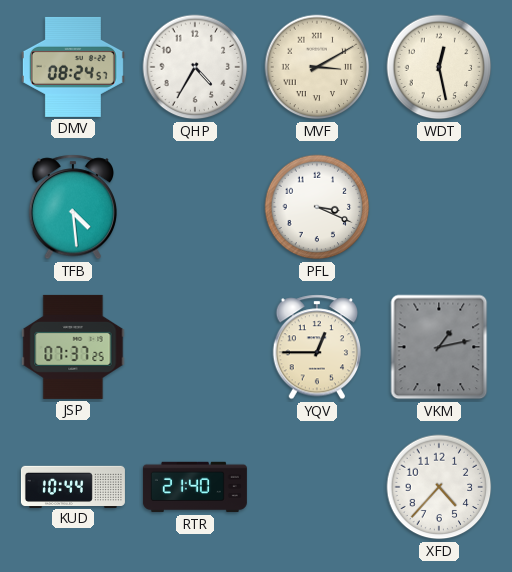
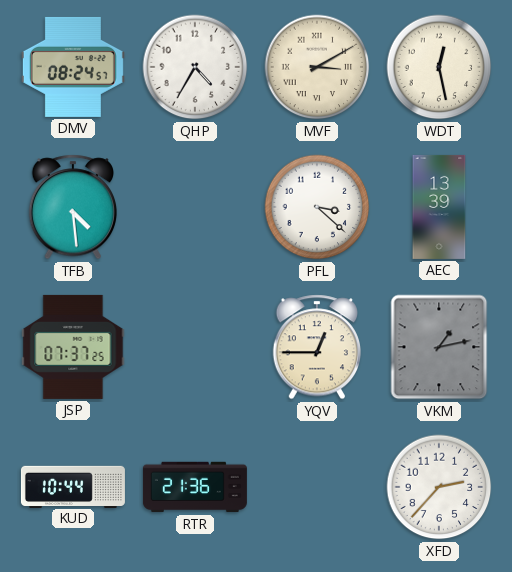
PFL: 3:19 -> 3:22 (317, 207)
AEC: none -> 13:39 (439, 207)
RTR: 21:40 -> 21:36 (195, 487)
XFD: 4:37 -> 2:37 (439, 487)
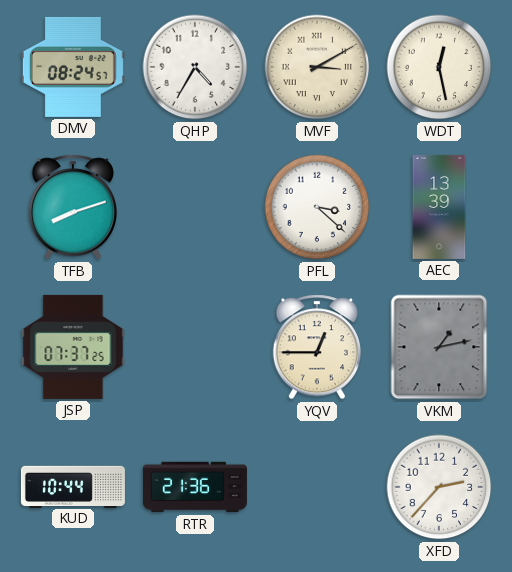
TFB: 4:29 -> 8:12 (72, 207)
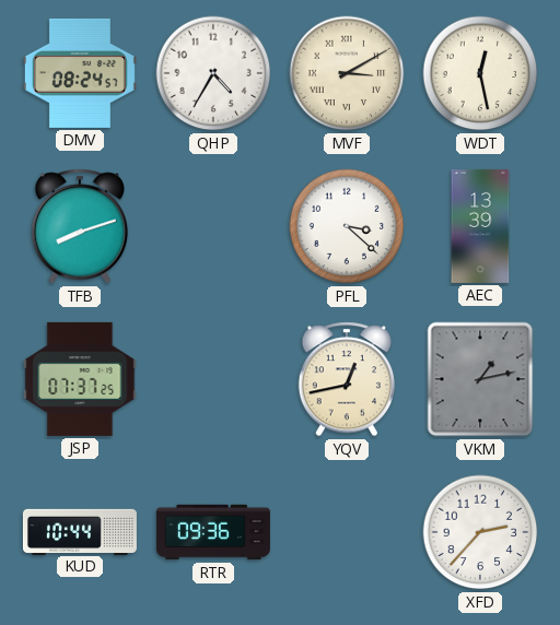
YQV: 12:45 -> 12:43 (346, 379)
RTR: 21:36 -> 09:36 (213, 532)
